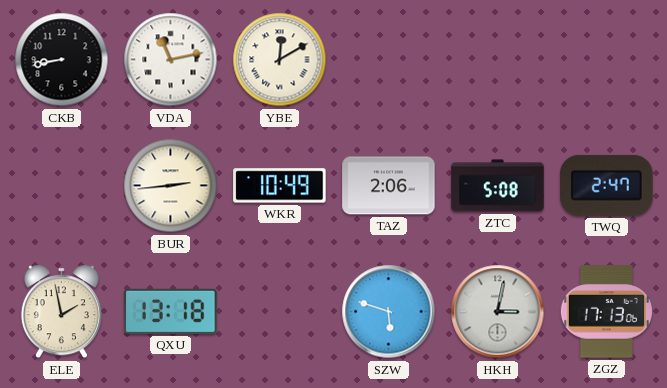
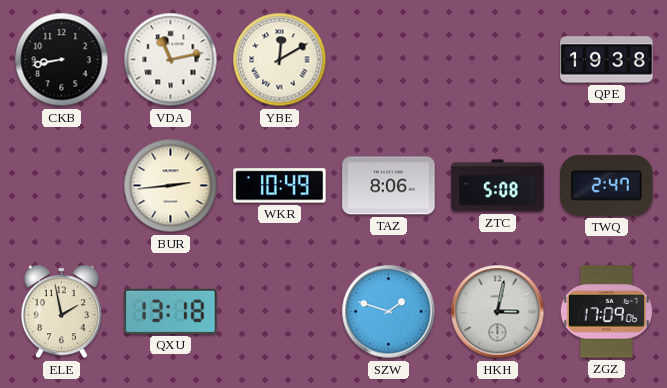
QPE: none -> 19:38 (607, 60)
TAZ: 2:06 -> 8:06 (389, 186)
SZW: 5:48 -> 1:48 (389, 312)
ZGZ: 17:13 -> 17:09 (606, 312)
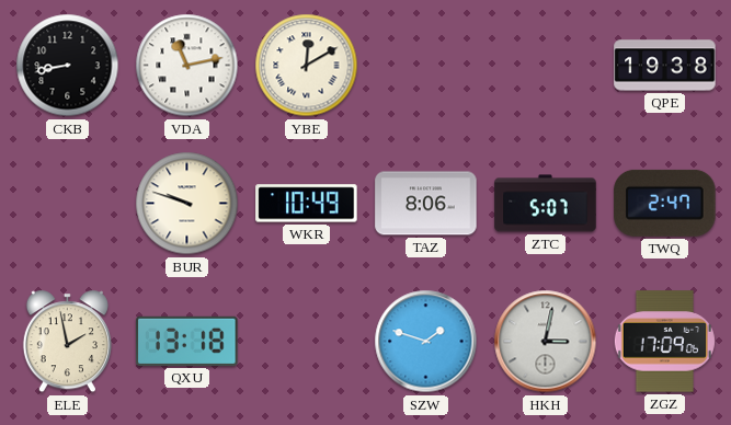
BUR: 2:44 -> 9:48 (187, 204)
ZTC: 5:08 -> 5:07 (546, 204)
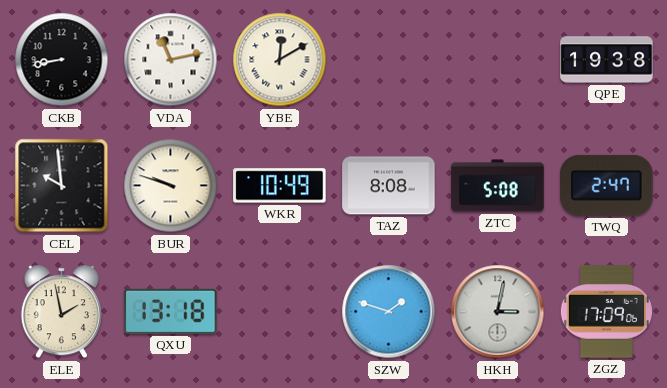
CEL: none -> 9:59 (62, 186)
TAZ: 8:06 -> 8:08 (389, 186)
ZTC: 5:07 -> 5:08 (498, 186)
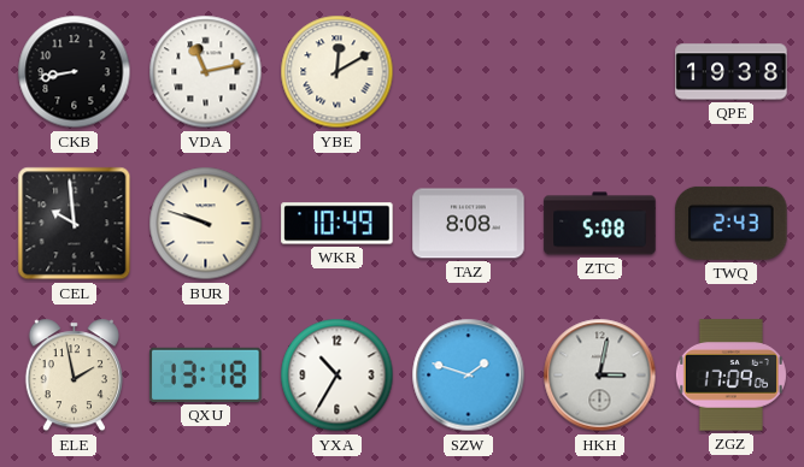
TWQ: 2:47 -> 2:43 (732, 223)
YXA: none -> 10:35 (338, 376)
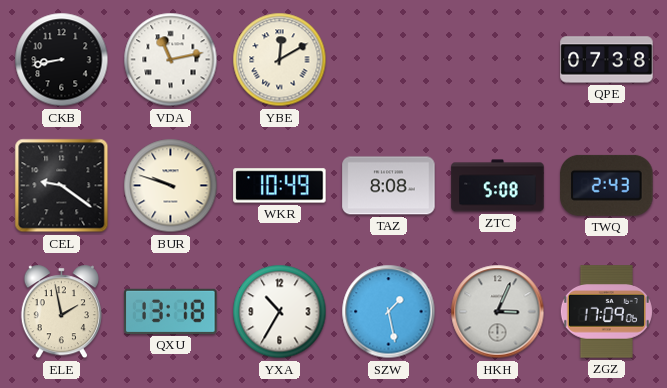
QPE: 19:38 -> 07:38 (607, 60)
CEL: 9:59 -> 9:21 (62, 186)
SZW: 1:48 -> 1:28 (389, 312)
HKH: 3:02 -> 3:04 (498, 312)
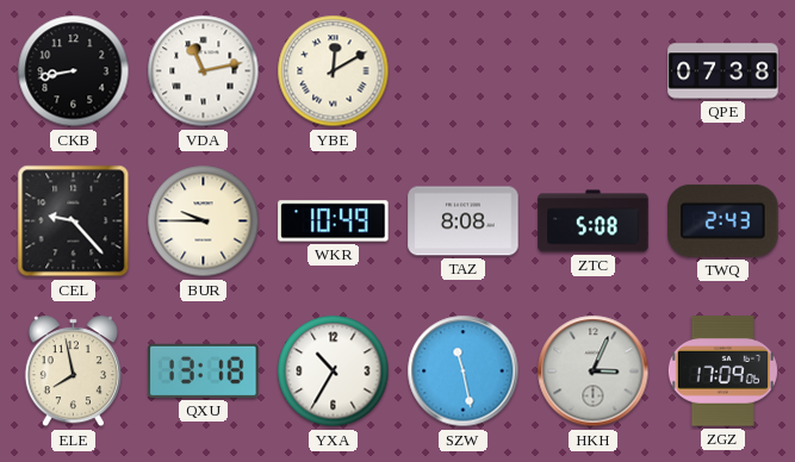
CEL: 9:21 -> 9:23 (74, 221)
BUR: 9:48 -> 9:45 (204, 221)
ELE: 1:58 -> 7:58 (73, 372)
SZW: 1:28 -> 11:28 (464, 372)
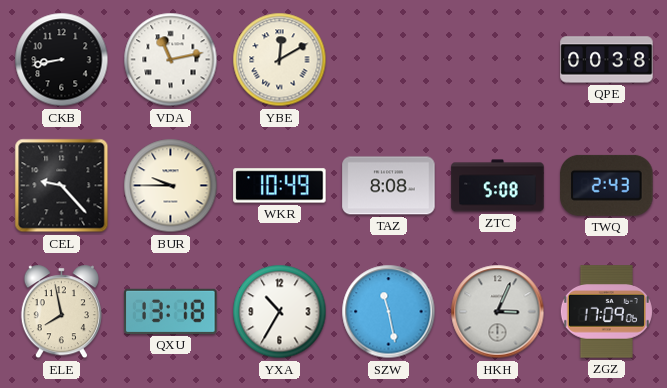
QPE: 07:38 -> 00:38 (607, 60)
